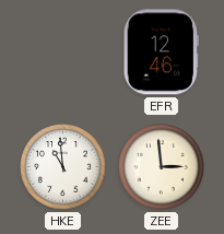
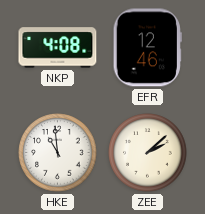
NKP: none -> 4:08 (58, 48)
ZEE: 2:59 -> 2:08 (148, 153)
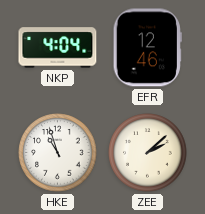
NKP: 4:08 -> 4:04 (58, 48)
HKE: 10:59 -> 10:57 (58, 153)
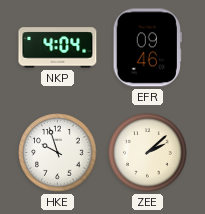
EFR: 12:46 -> 09:46 (147, 48)
HKE: 10:57 -> 9:57 (58, 153)
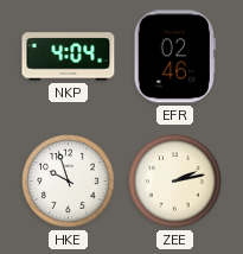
EFR: 09:46 -> 02:46 (174, 57)
ZEE: 2:08 -> 2:13 (175, 182)
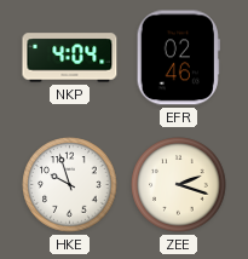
ZEE: 2:13 -> 2:18 (179, 185)
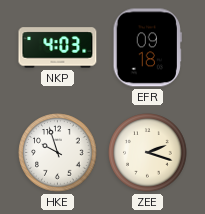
NKP: 4:04 -> 4:03 (58, 48)
EFR: 02:46 -> 09:18 (147, 48)
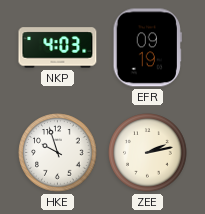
EFR: 09:18 -> 09:19 (147, 48)
ZEE: 2:18 -> 2:13 (148, 153)
